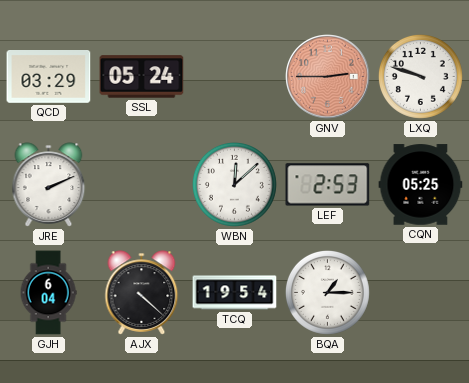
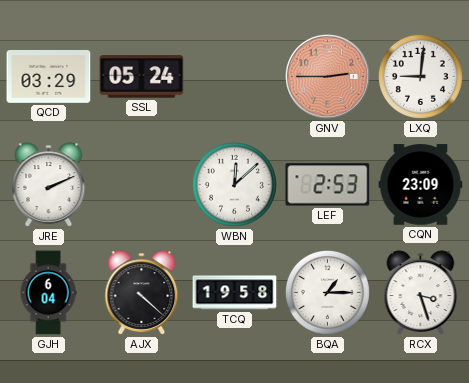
LXQ: 9:48 -> 9:01 (420, 76)
CQN: 05:25 -> 23:09 (421, 185)
TCQ: 19:54 -> 19:58 (235, 293)
RCX: none -> 3:27 (421, 293)
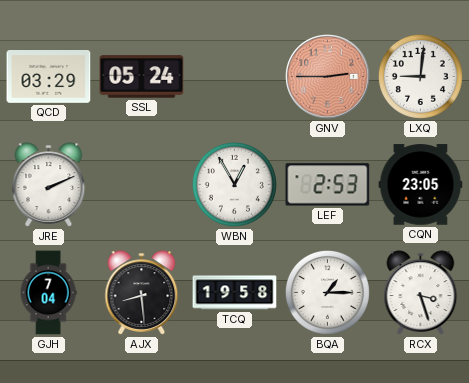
WBN: 12:08 -> 12:55 (234, 184)
CQN: 23:09 -> 23:05 (421, 185)
GJH: 6:04 -> 7:04 (48, 293)
AJX: 4:22 -> 8:29 (142, 293)
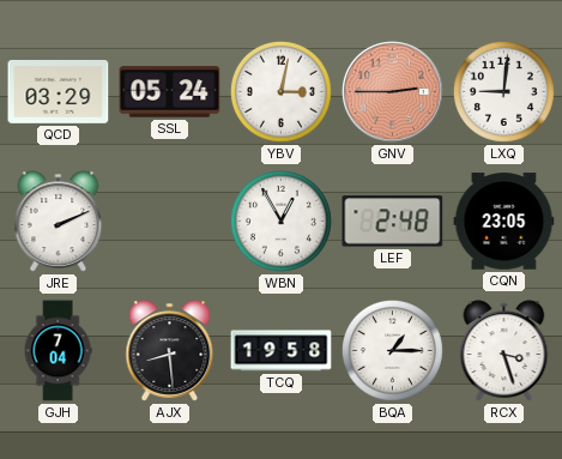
YBV: none -> 3:02 (280, 91)
LEF: 2:53 -> 2:48 (393, 222)
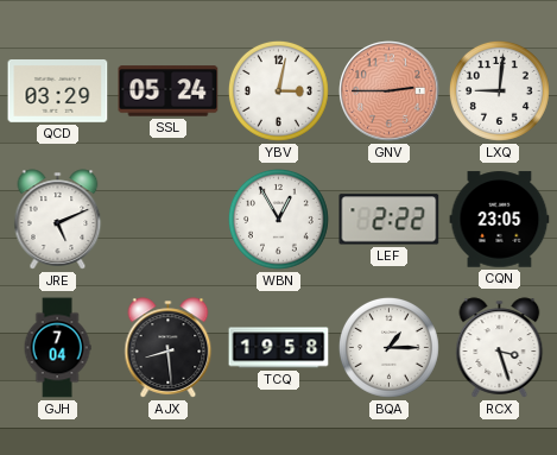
JRE: 2:11 -> 5:11 (58, 220)
LEF: 2:48 -> 2:22 (390, 220)
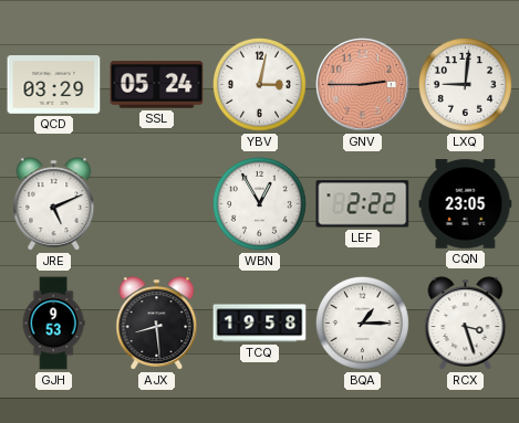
GJH: 7:04 -> 9:53 (53, 324)
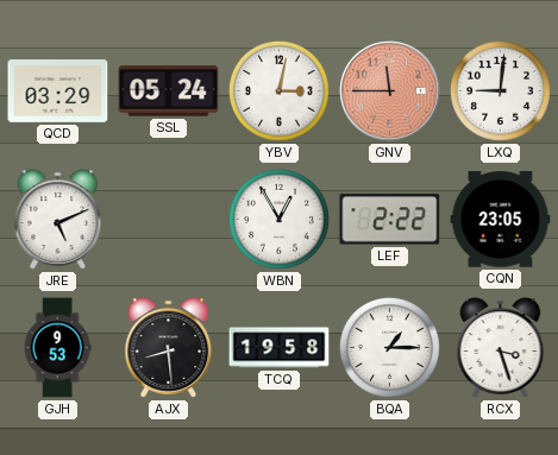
GNV: 2:45 -> 11:45 (390, 91)
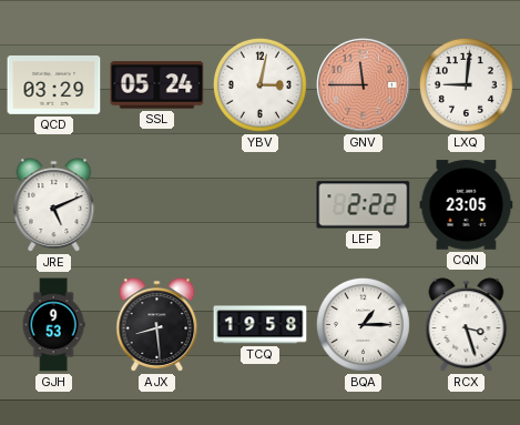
WBN: 12:55 -> none (278, 219)
